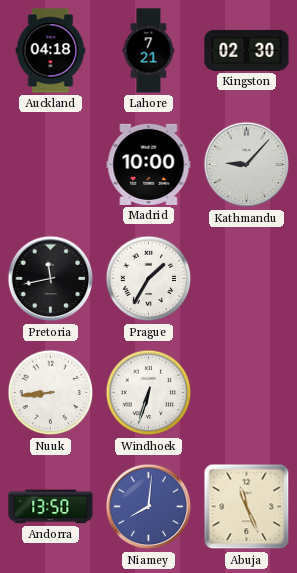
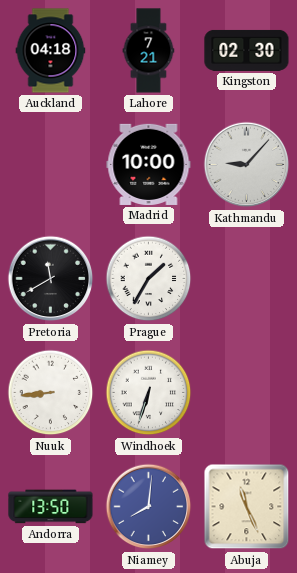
Pretoria: 11:43 -> 11:40 (51, 279)
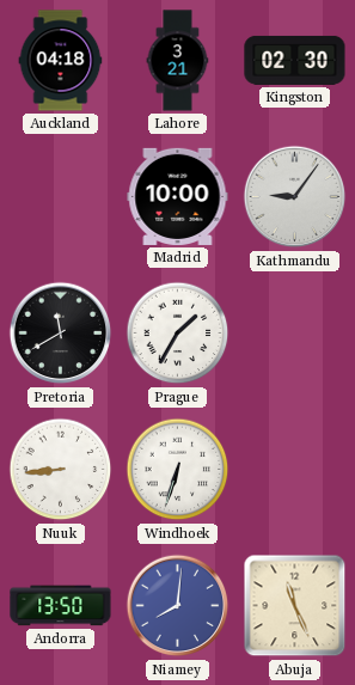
Lahore: 7:21 -> 3:21 (178, 61)
Kathmandu: 9:07 -> 9:06 (295, 197)
